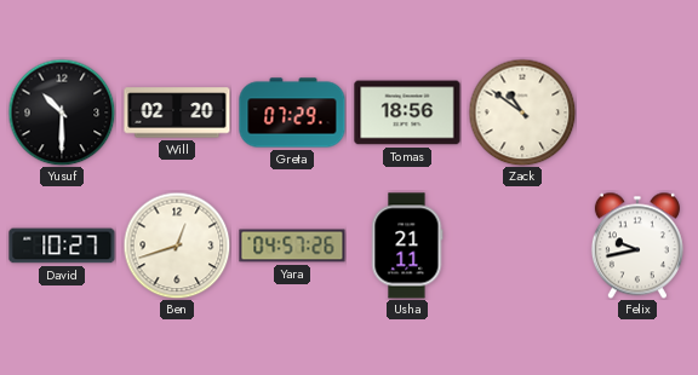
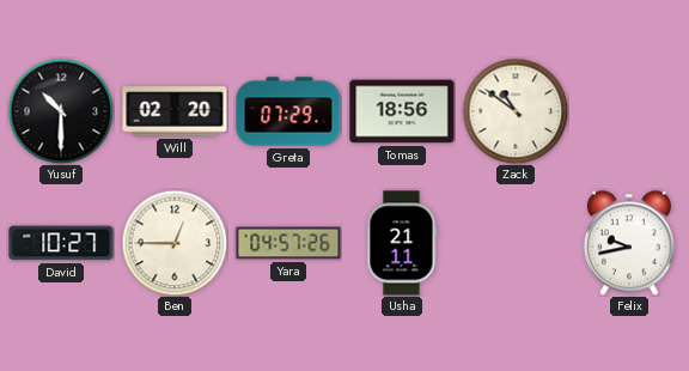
Ben: 12:42 -> 12:45 (175, 243)
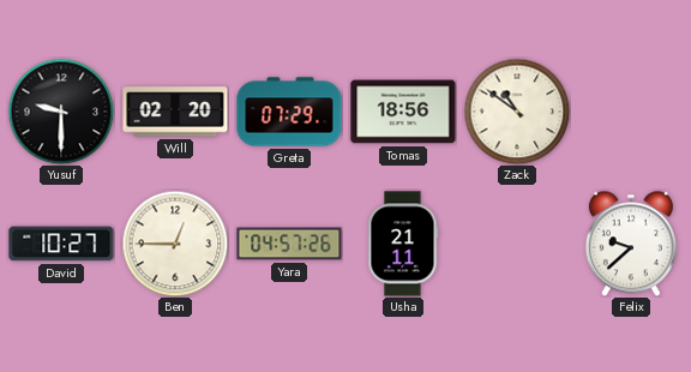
Yusuf: 10:30 -> 9:30 (61, 112)
Felix: 9:43 -> 9:38 (631, 244)
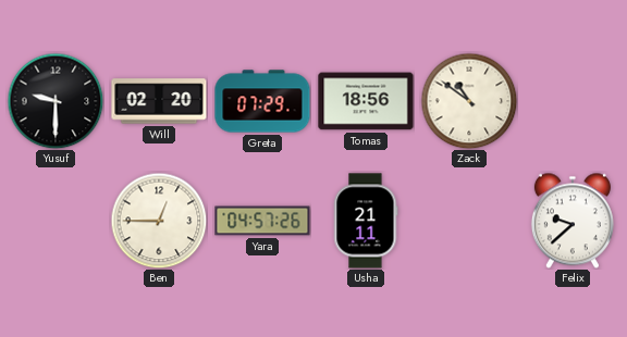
David: 10:27 -> none (61, 244)
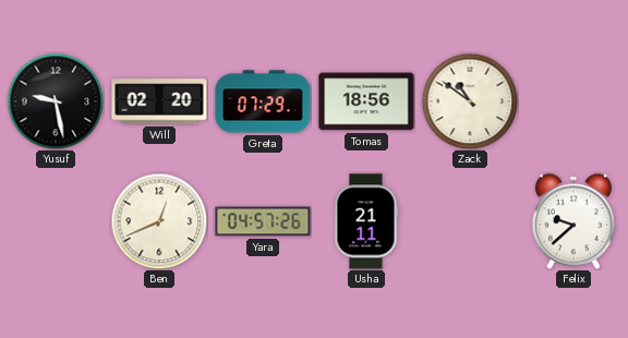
Yusuf: 9:30 -> 9:28 (56, 101)
Ben: 12:45 -> 12:41 (159, 221)
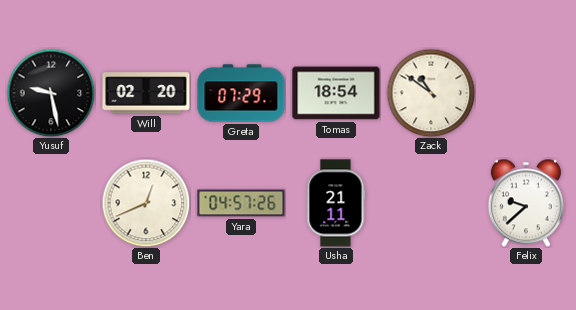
Tomas: 18:56 -> 18:54 (336, 93)
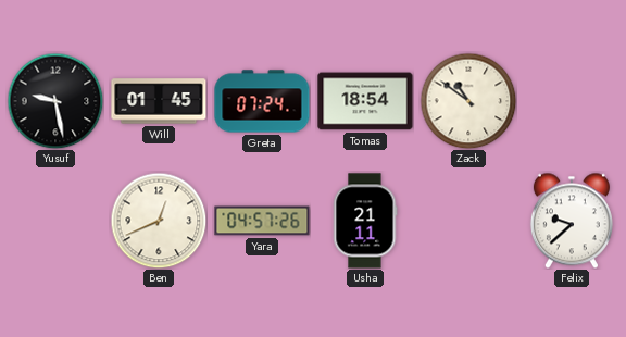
Will: 02:20 -> 01:45 (159, 101)
Greta: 07:29 -> 07:24 (262, 101)
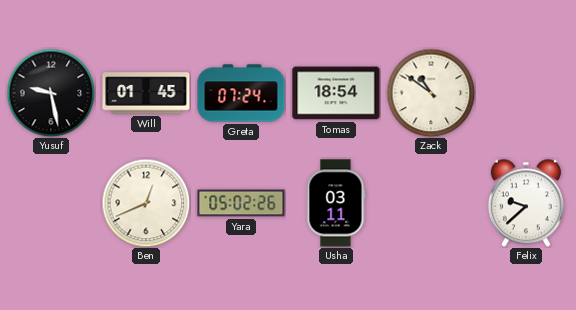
Yara: 04:57 -> 05:02 (241, 203)
Usha: 21:11 -> 03:11 (336, 203)
